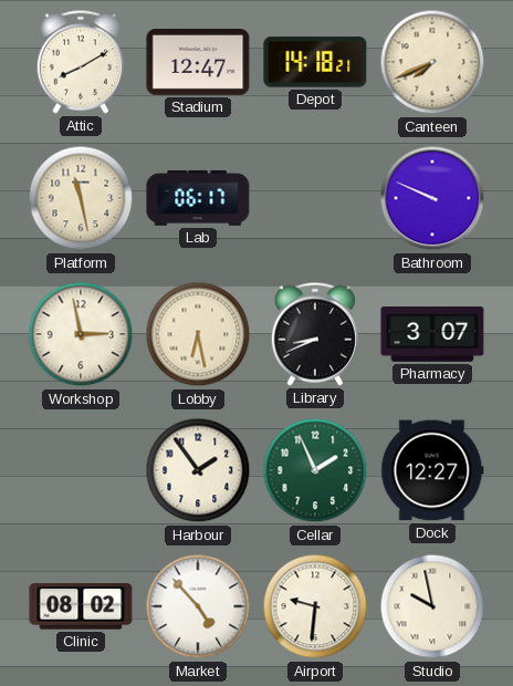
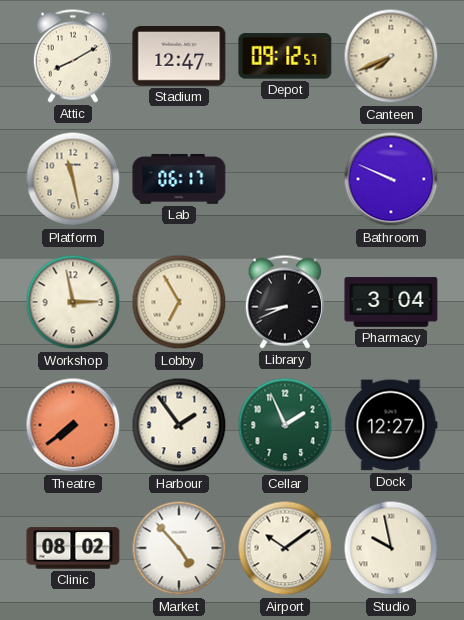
Depot: 14:18 -> 09:12 (285, 56)
Lobby: 6:28 -> 6:55 (179, 302)
Pharmacy: 3:07 -> 3:04 (391, 302)
Theatre: none -> 7:39 (73, 425)
Airport: 9:31 -> 10:09 (285, 548)
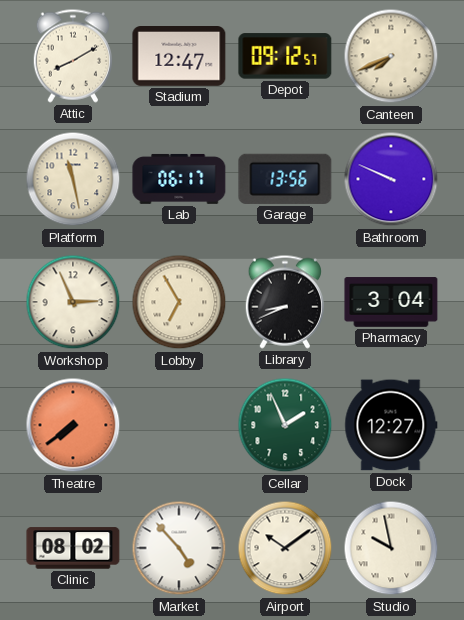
Garage: none -> 13:56 (285, 179)
Workshop: 2:58 -> 2:56 (73, 302)
Harbour: 1:54 -> none (179, 425)
